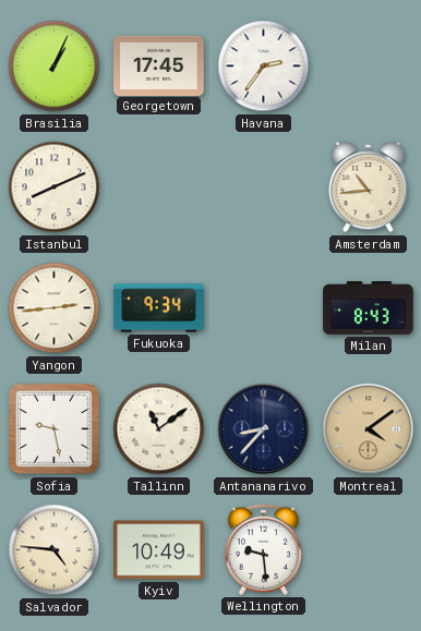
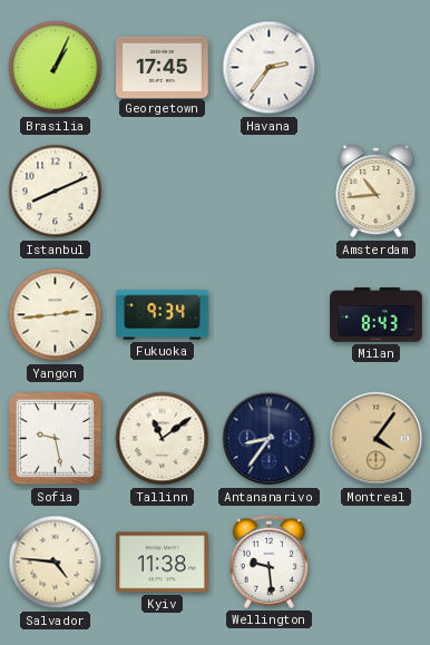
Antananarivo: 8:37 -> 8:36 (270, 439)
Montreal: 4:09 -> 4:06 (377, 439)
Kyiv: 10:49 -> 11:38 (163, 563)
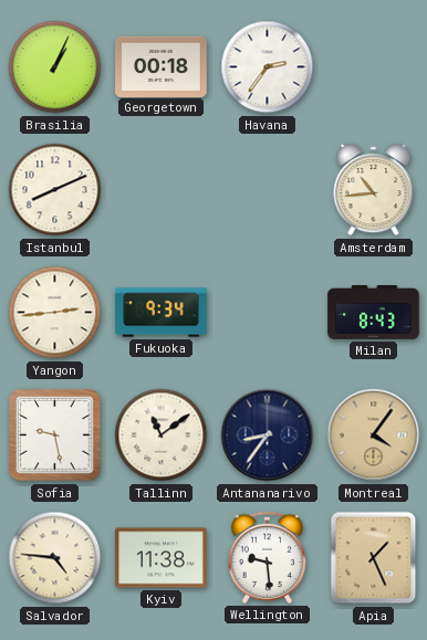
Georgetown: 17:45 -> 00:18 (162, 66)
Apia: none -> 1:26 (374, 558)
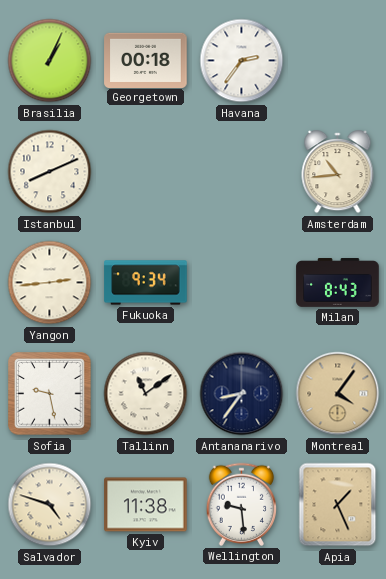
Salvador: 4:46 -> 4:48 (50, 505)
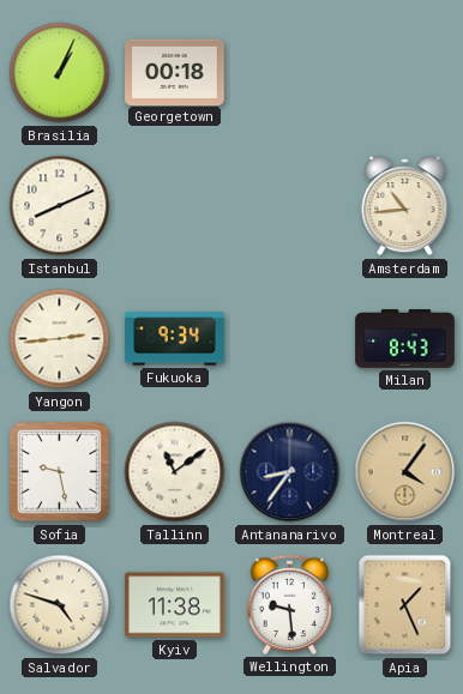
Havana: 2:36 -> none (242, 61)
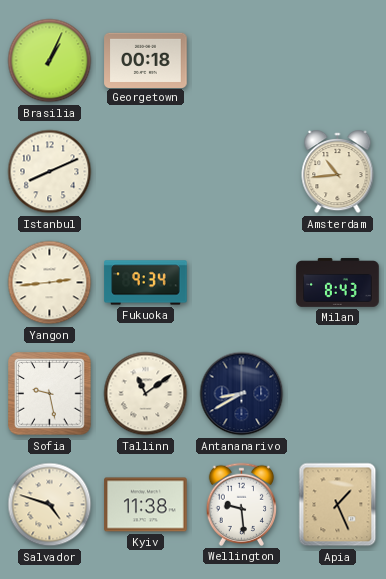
Antananarivo: 8:36 -> 8:40 (242, 394)
Montreal: 4:06 -> none (405, 472)
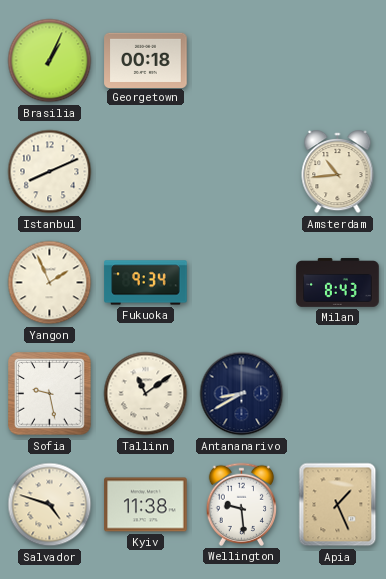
Yangon: 2:44 -> 1:56 (50, 283)
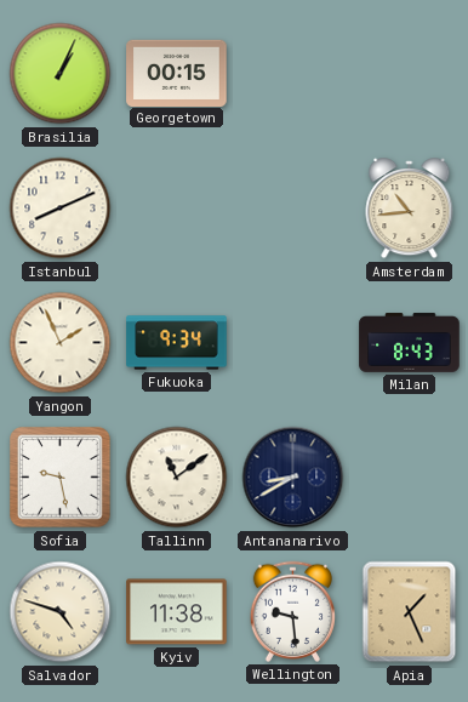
Georgetown: 00:18 -> 00:15 (177, 73)
